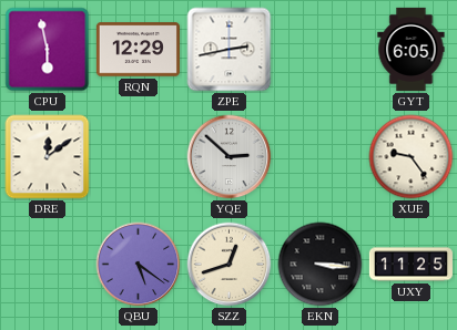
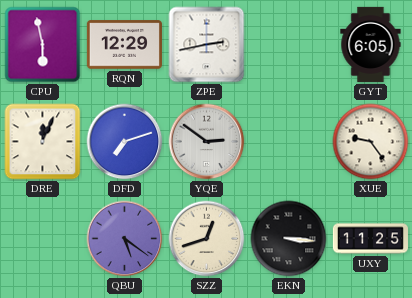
DRE: 12:09 -> 12:04 (43, 142)
DFD: none -> 7:12 (125, 142)
YQE: 2:52 -> 2:51 (207, 142)
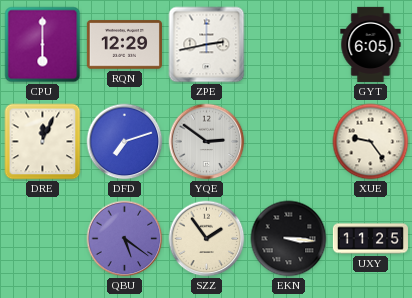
CPU: 5:58 -> 6:00 (43, 45)
SZZ: 12:42 -> 1:54 (207, 239)
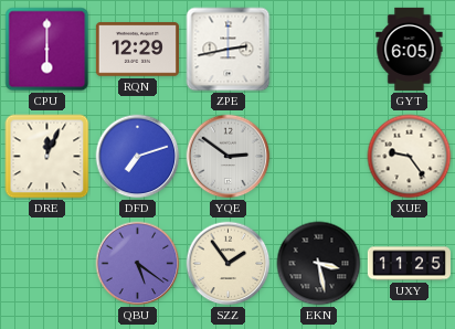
EKN: 3:16 -> 3:28 (319, 264)
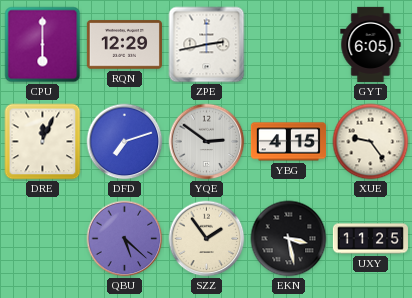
YBG: none -> 4:15 (288, 142)
QBU: 5:21 -> 5:22 (125, 239)
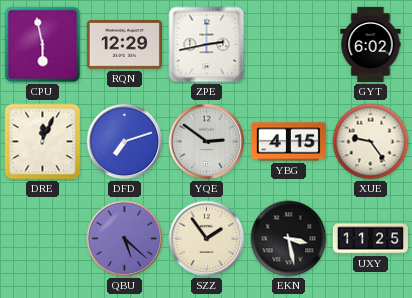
CPU: 6:00 -> 5:58 (43, 45)
GYT: 6:05 -> 6:02 (371, 44)
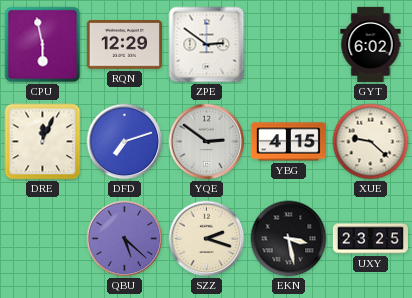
ZPE: 2:43 -> 2:51 (207, 45)
XUE: 9:24 -> 9:22 (371, 142)
SZZ: 1:54 -> 2:18 (207, 239)
UXY: 11:25 -> 23:25 (370, 239)
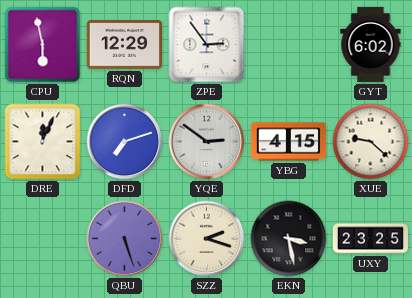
ZPE: 2:51 -> 2:54 (207, 45)
QBU: 5:22 -> 5:27 (125, 239)
